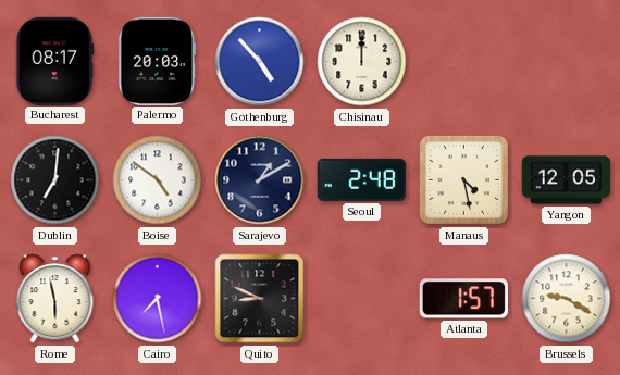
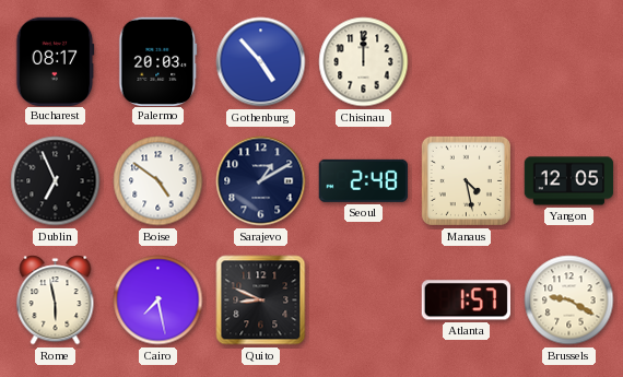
Dublin: 7:01 -> 6:56 (56, 181)
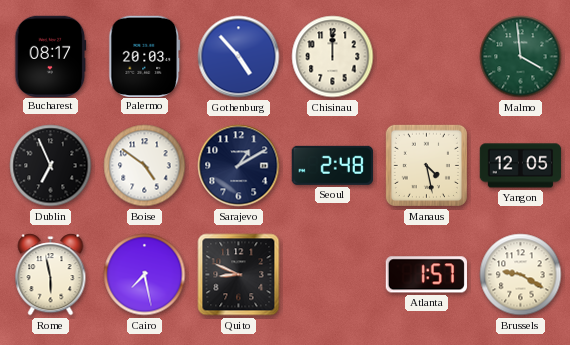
Malmo: none -> 3:59 (521, 57)
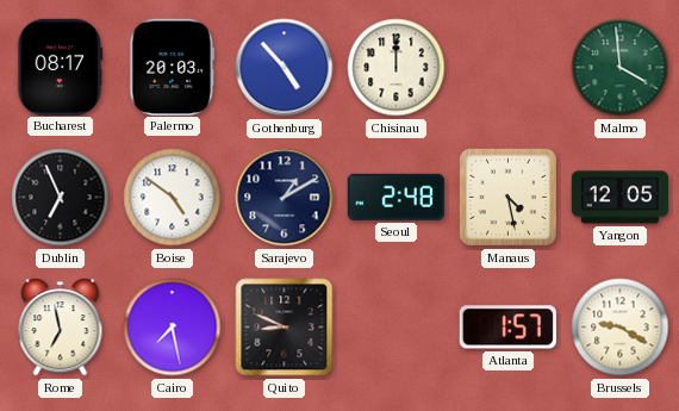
Rome: 5:58 -> 6:58 (61, 328)
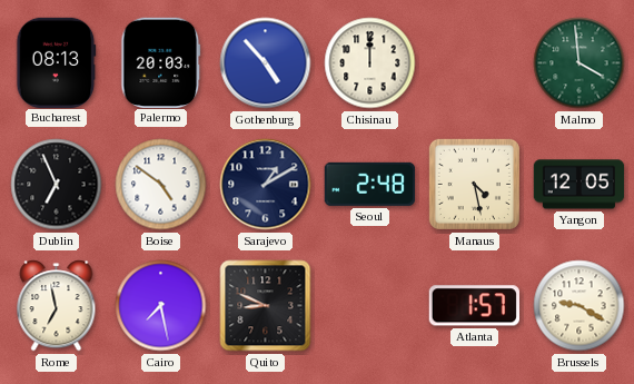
Bucharest: 08:17 -> 08:13 (57, 62)
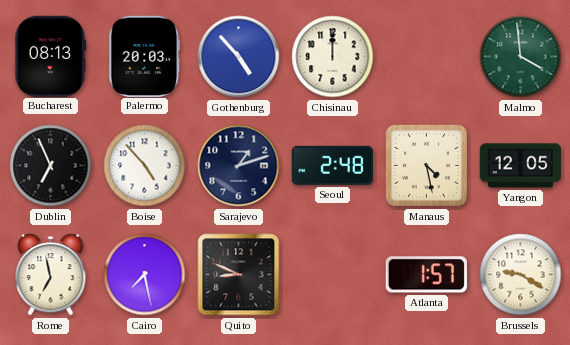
Boise: 4:51 -> 4:53 (145, 166)
Sarajevo: 1:10 -> 1:12 (239, 166)
